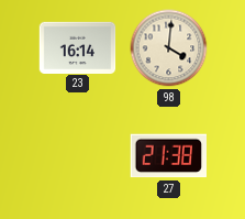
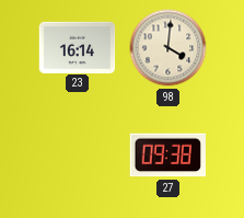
27: 21:38 -> 09:38 (167, 156)
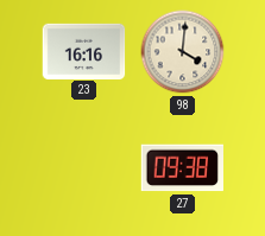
23: 16:14 -> 16:16 (84, 51)
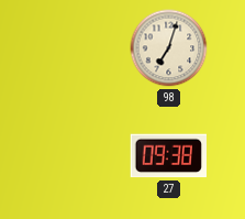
23: 16:16 -> none (84, 51)
98: 4:01 -> 7:03 (169, 48)
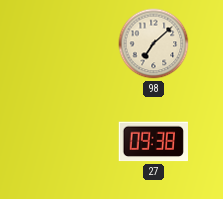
98: 7:03 -> 7:08 (154, 44)
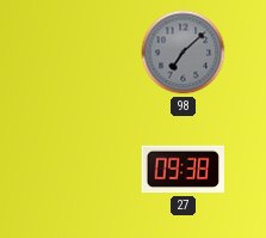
98 dial: cream -> grey (184, 53)
